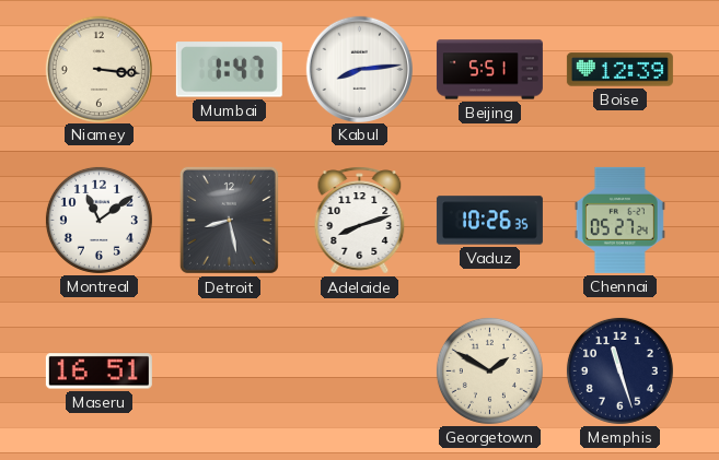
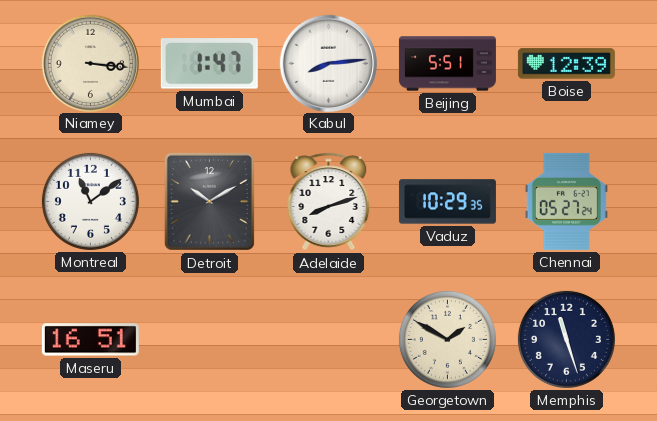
Detroit: 8:28 -> 10:10 (209, 201)
Vaduz: 10:26 -> 10:29 (447, 202)
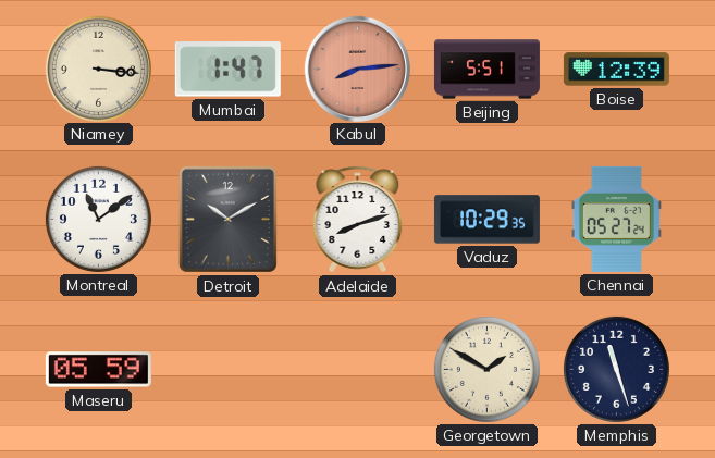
Kabul dial: white -> salmon (357, 69)
Maseru: 16:51 -> 05:59 (98, 370)
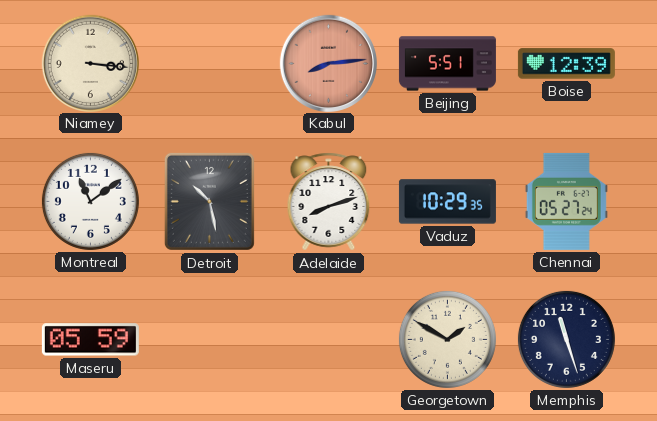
Mumbai: 1:47 -> none (227, 70)
Detroit: 10:10 -> 10:28 (209, 201)
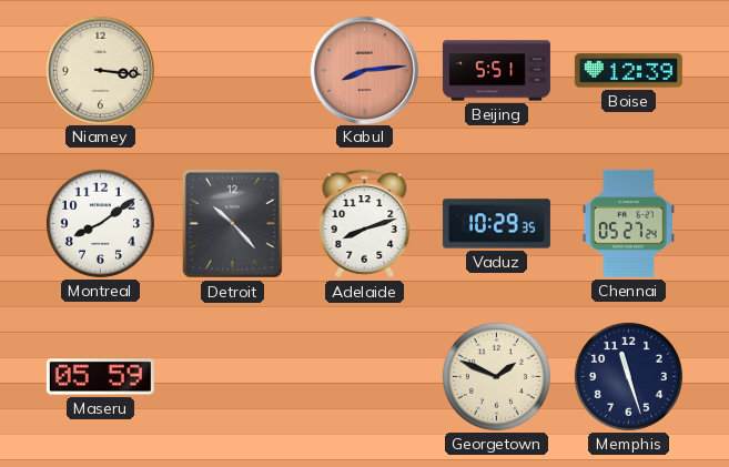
Montreal: 11:09 -> 8:09 (100, 223)
Detroit: 10:28 -> 10:23 (232, 223)
Georgetown: 1:50 -> 1:49 (496, 376)
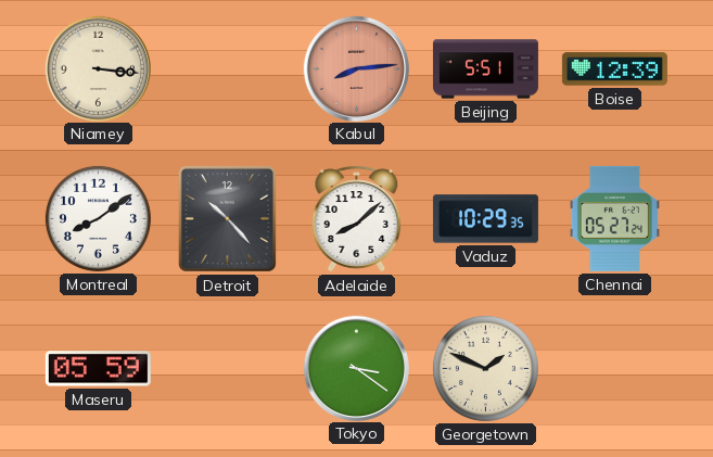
Adelaide: 8:12 -> 8:08 (357, 219)
Tokyo: none -> 3:21 (356, 368)
Memphis: 11:27 -> none (628, 376)
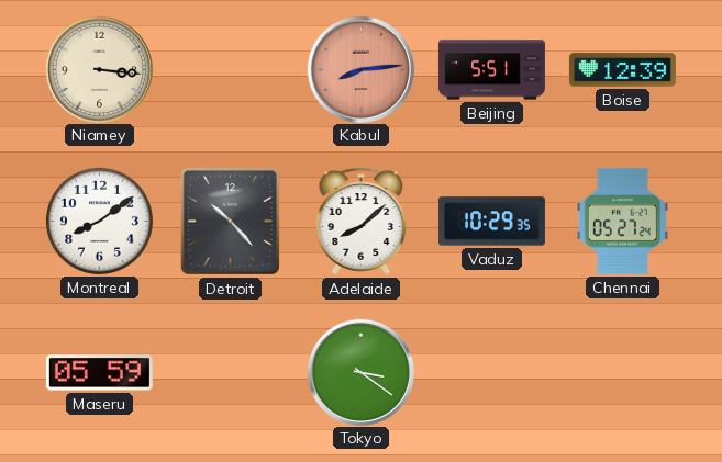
Georgetown: 1:49 -> none (485, 368)
